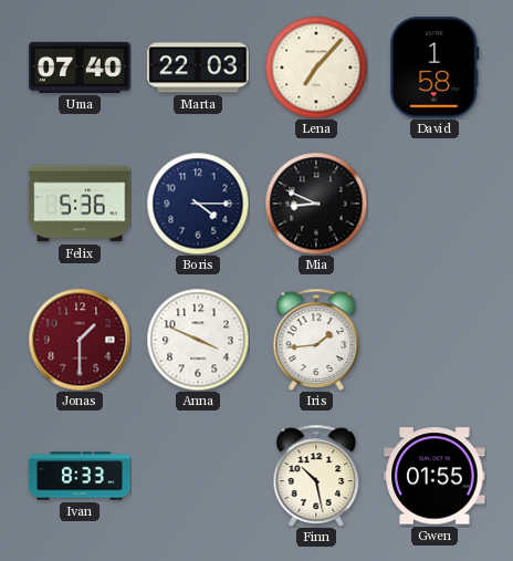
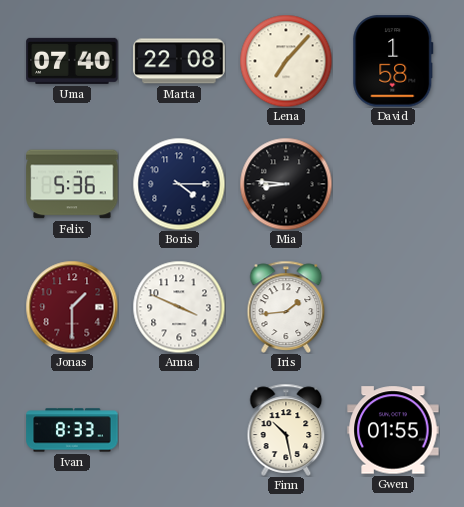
Marta: 22:03 -> 22:08 (179, 61)
Mia: 8:49 -> 8:46 (286, 184)
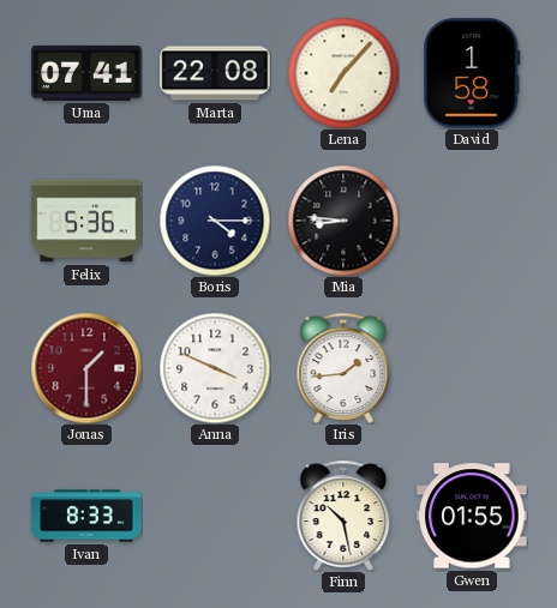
Uma: 07:40 -> 07:41 (86, 73)
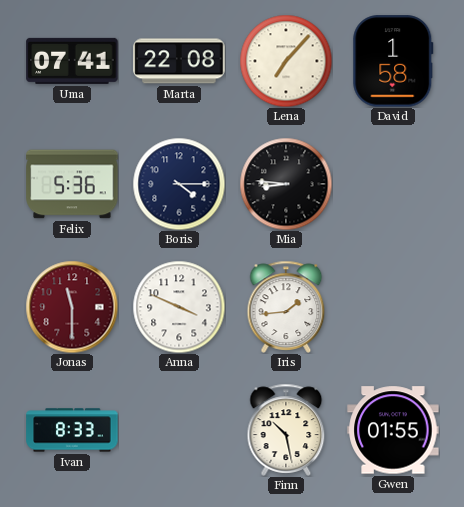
Jonas: 1:30 -> 11:30 (72, 307)
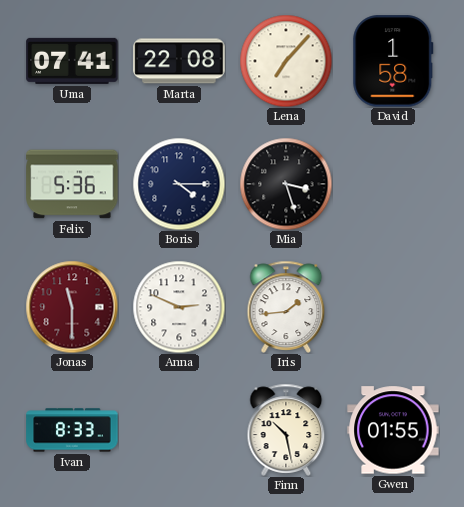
Mia: 8:46 -> 3:27 (286, 184)
Anna: 3:49 -> 2:49 (179, 307)
